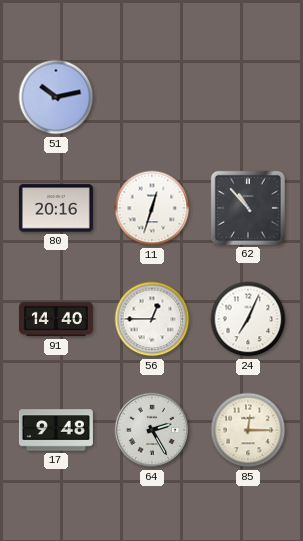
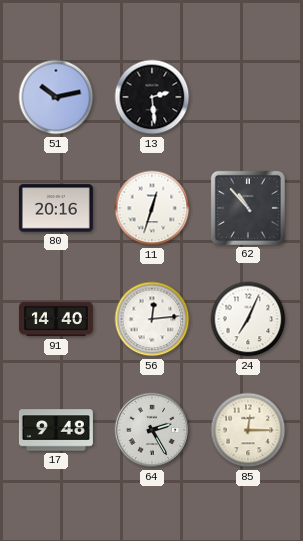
13: none -> 2:29 (152, 97)
56: 12:45 -> 12:14 (152, 319)
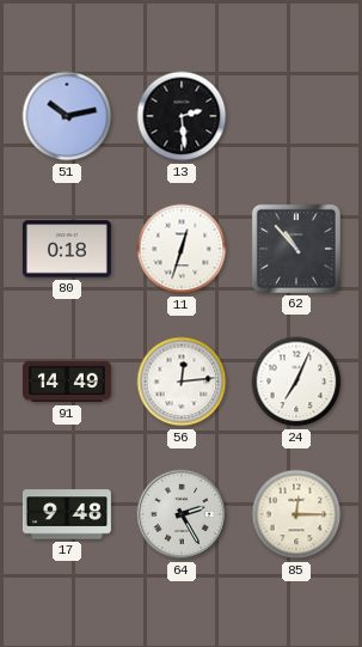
80: 20:16 -> 0:18 (67, 249)
91: 14:40 -> 14:49 (67, 382)
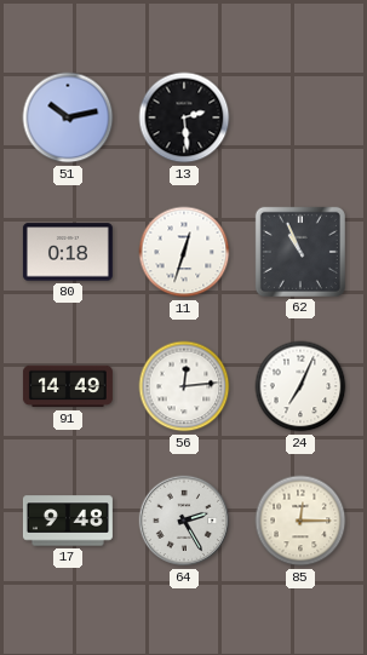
62: 10:53 -> 10:56 (300, 252)
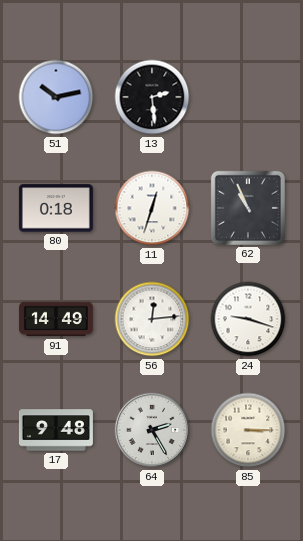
24: 7:04 -> 9:18 (248, 319)
85: 12:15 -> 3:15 (248, 430)
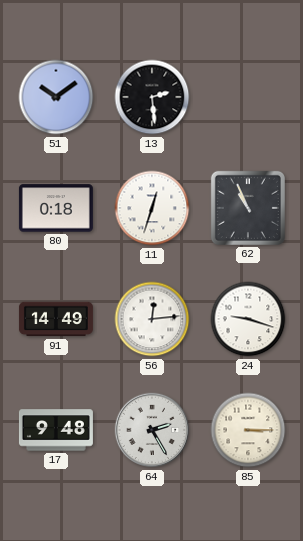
51: 10:13 -> 10:09 (56, 97)
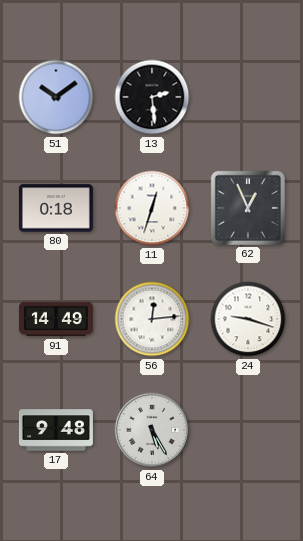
62: 10:56 -> 12:56 (248, 208)
64: 2:25 -> 5:25 (152, 430)
85: 3:15 -> none (248, 430)
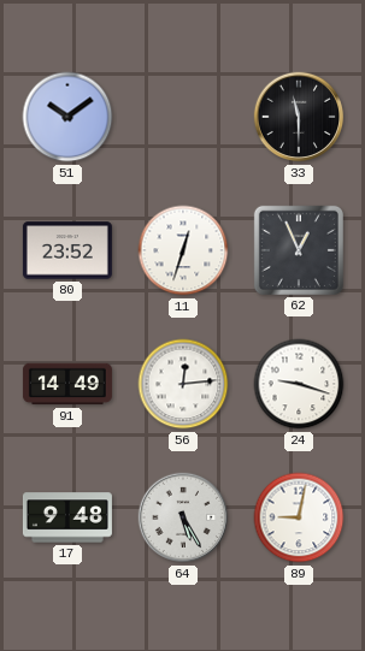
13: 2:29 -> none (152, 97)
33: none -> 11:30 (299, 117)
80: 0:18 -> 23:52 (67, 250)
89: none -> 9:02 (299, 517)
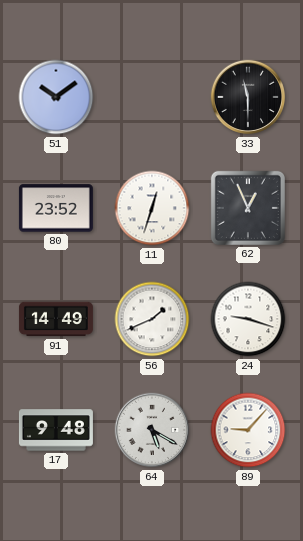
56: 12:14 -> 1:41 (152, 319)
64: 5:25 -> 5:20 (152, 430)
89: 9:02 -> 9:07 (248, 430)
